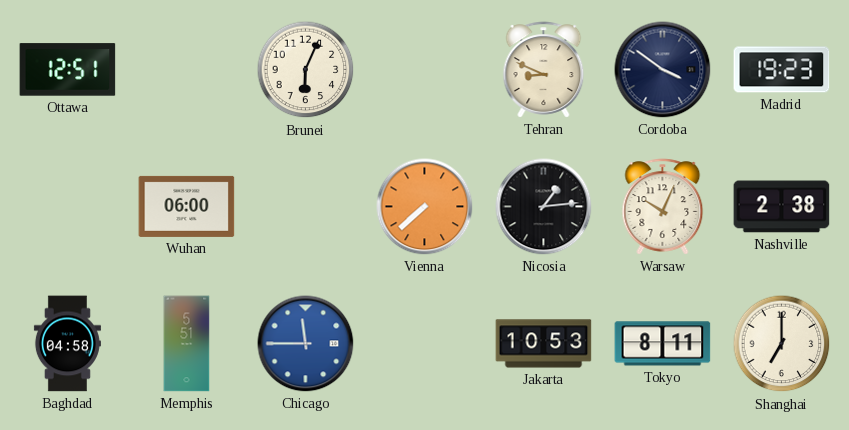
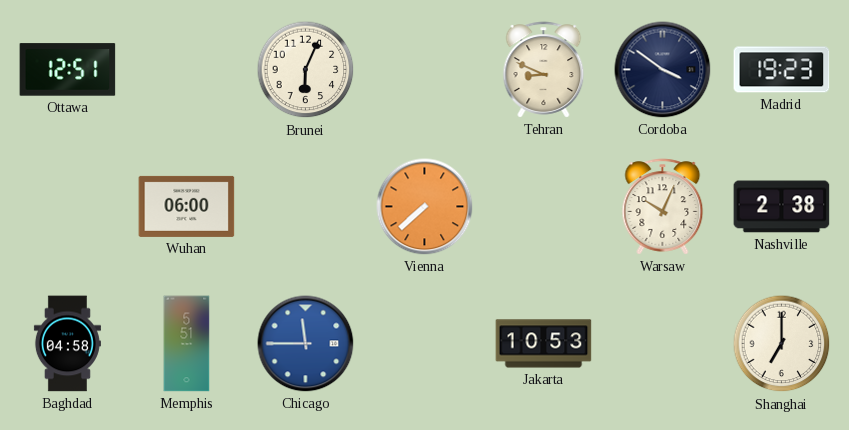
Nicosia: 1:14 -> none (544, 207)
Tokyo: 8:11 -> none (663, 344)
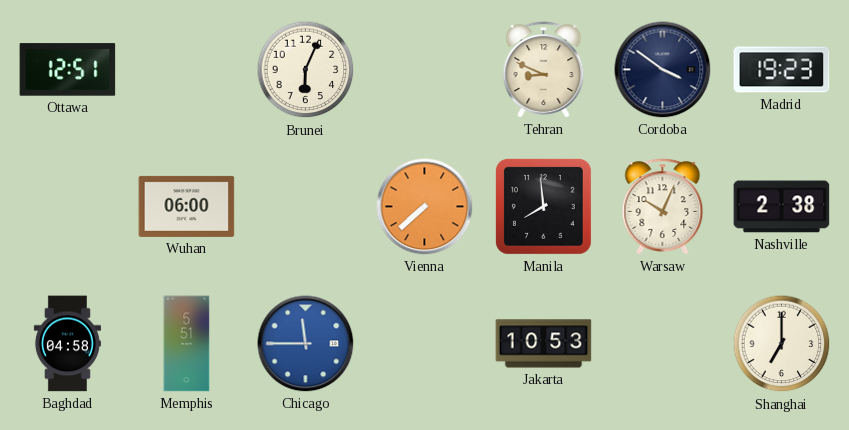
Manila: none -> 7:59 (543, 206)
